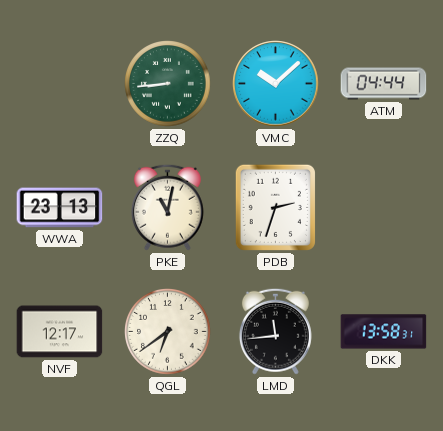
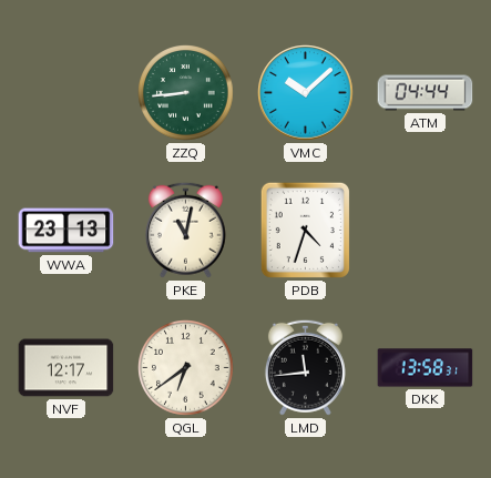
PDB: 2:33 -> 4:33 (305, 230)
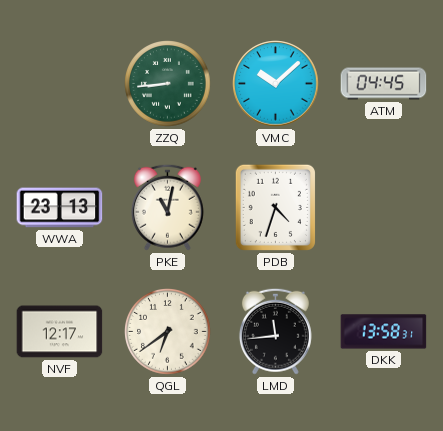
ATM: 04:44 -> 04:45 (384, 84)
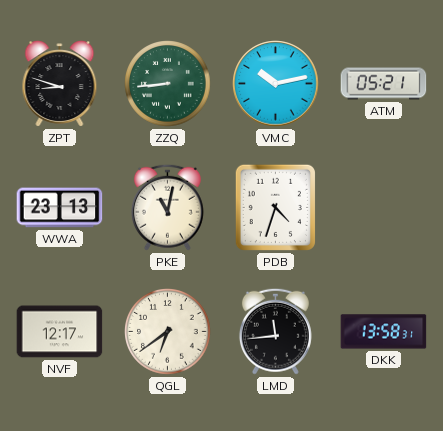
ZPT: none -> 8:48 (60, 84)
VMC: 10:08 -> 10:13 (276, 84)
ATM: 04:45 -> 05:21 (384, 84)
